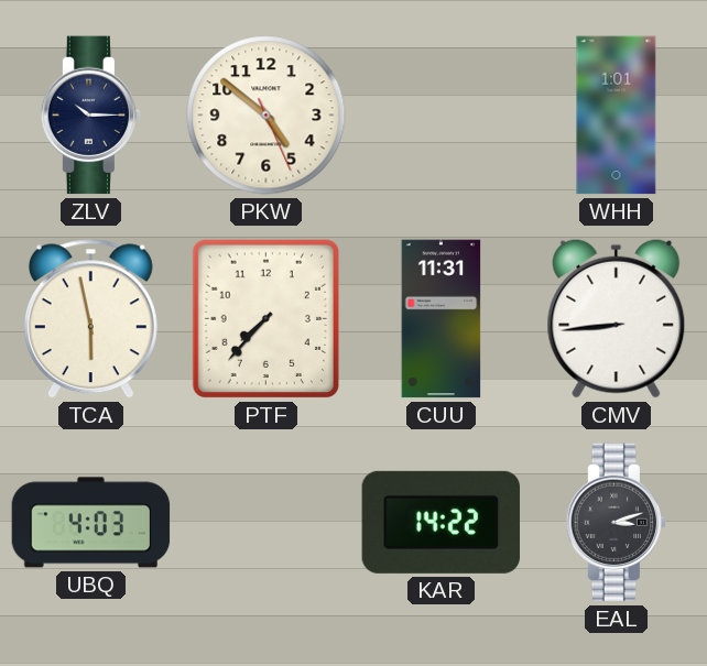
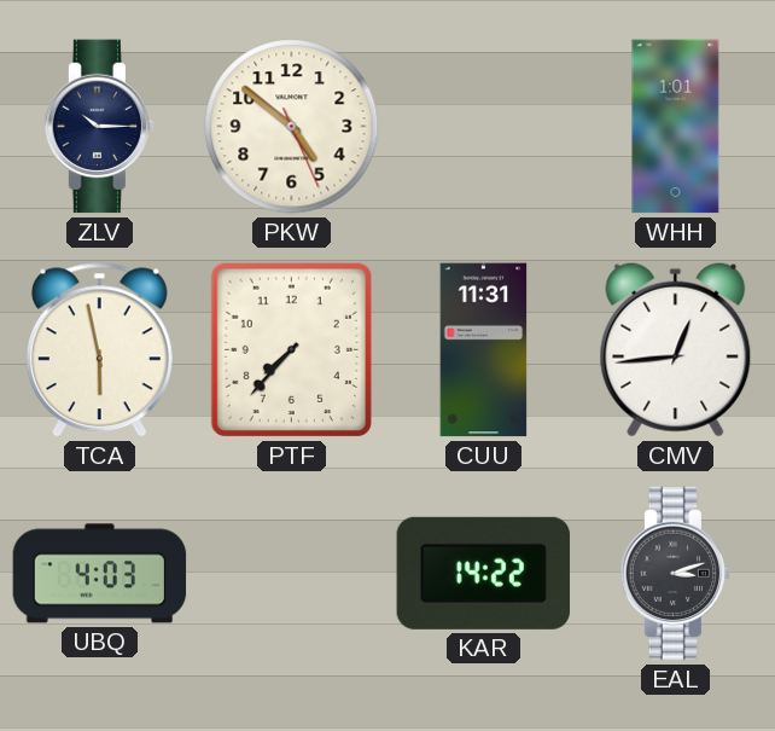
CMV: 8:44 -> 12:44 (676, 349)
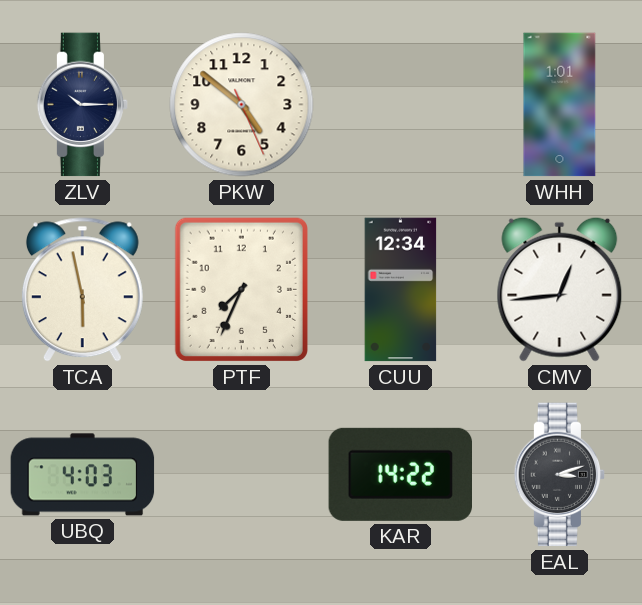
PTF: 7:37 -> 7:34 (241, 289)
CUU: 11:31 -> 12:34 (401, 290)
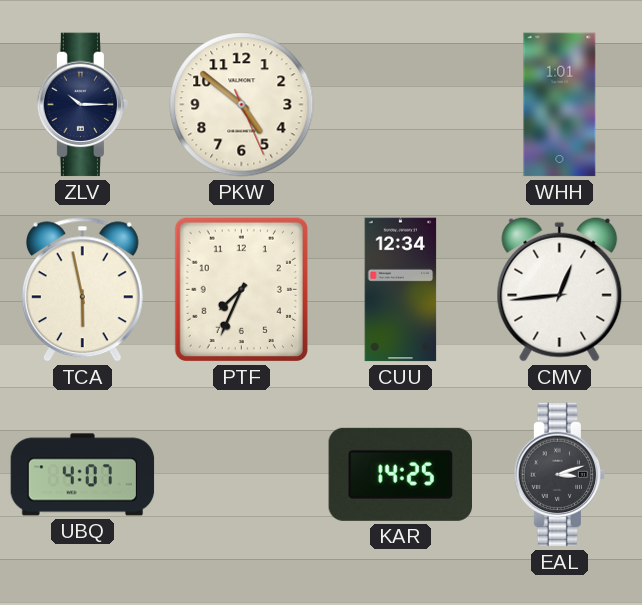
UBQ: 4:03 -> 4:07 (83, 475)
KAR: 14:22 -> 14:25 (400, 474)
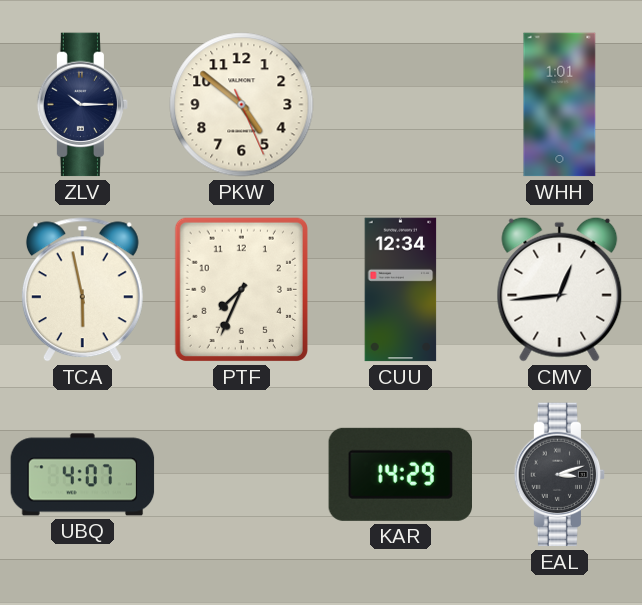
KAR: 14:25 -> 14:29 (400, 474)
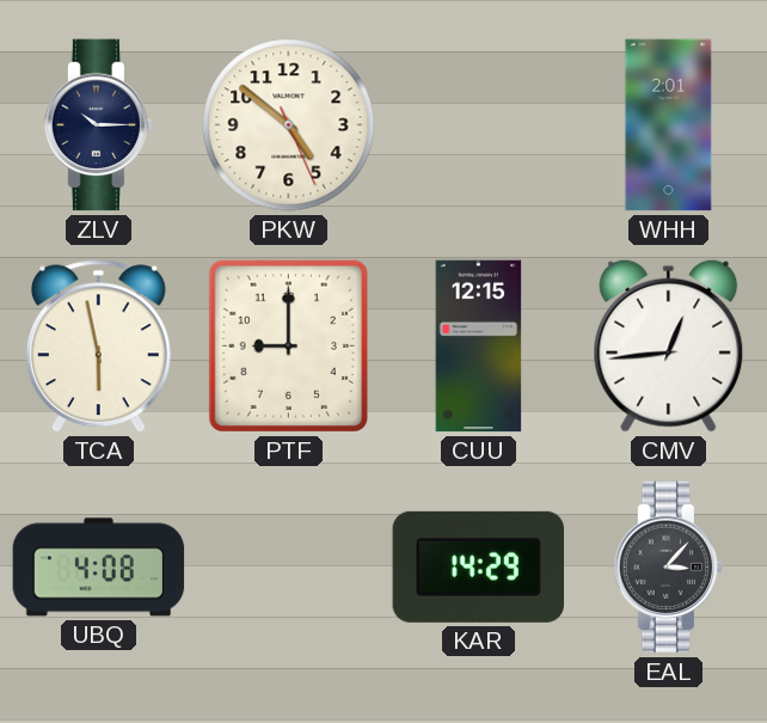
WHH: 1:01 -> 2:01 (669, 125)
PTF: 7:34 -> 9:00 (288, 345)
CUU: 12:34 -> 12:15 (479, 347)
UBQ: 4:07 -> 4:08 (99, 568)
EAL: 3:12 -> 3:07 (669, 568)
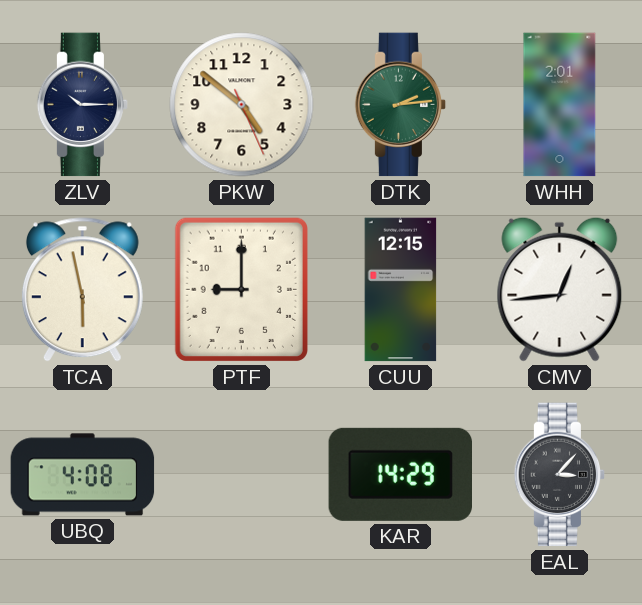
DTK: none -> 2:14 (401, 105)
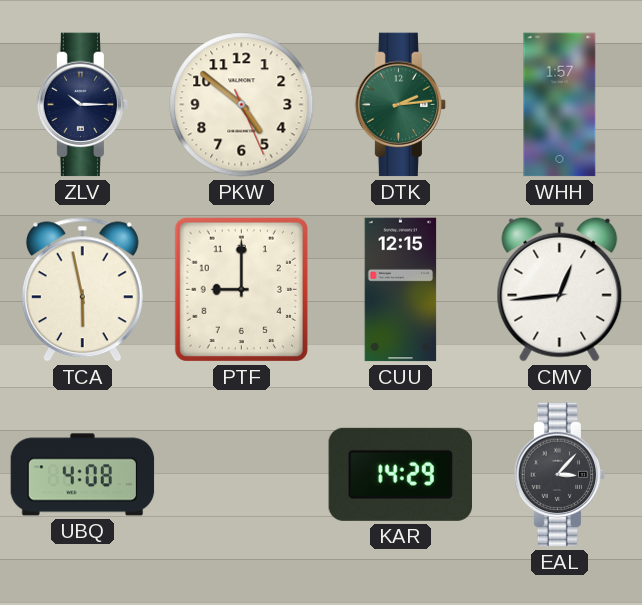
WHH: 2:01 -> 1:57 (560, 105)
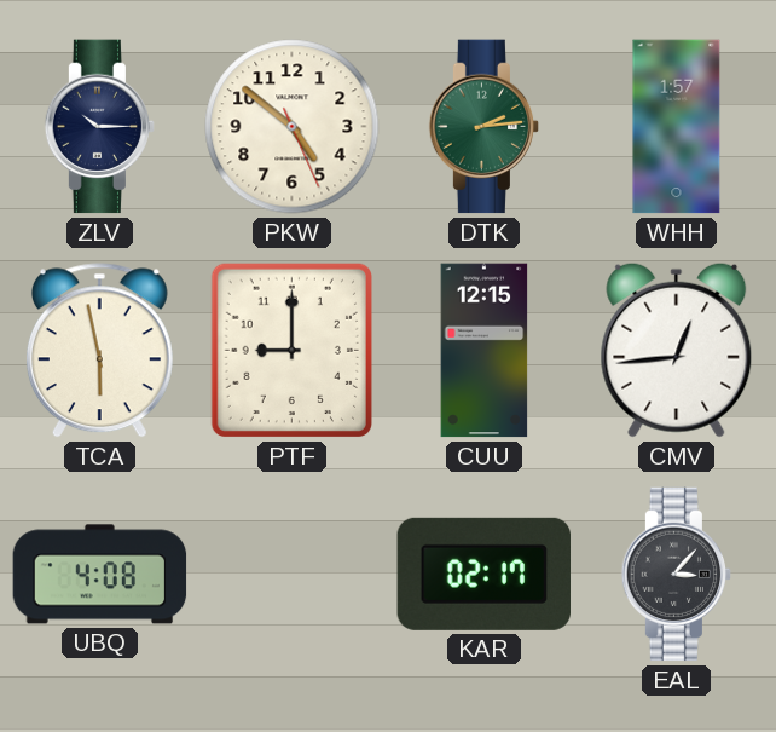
KAR: 14:29 -> 02:17 (483, 574)
